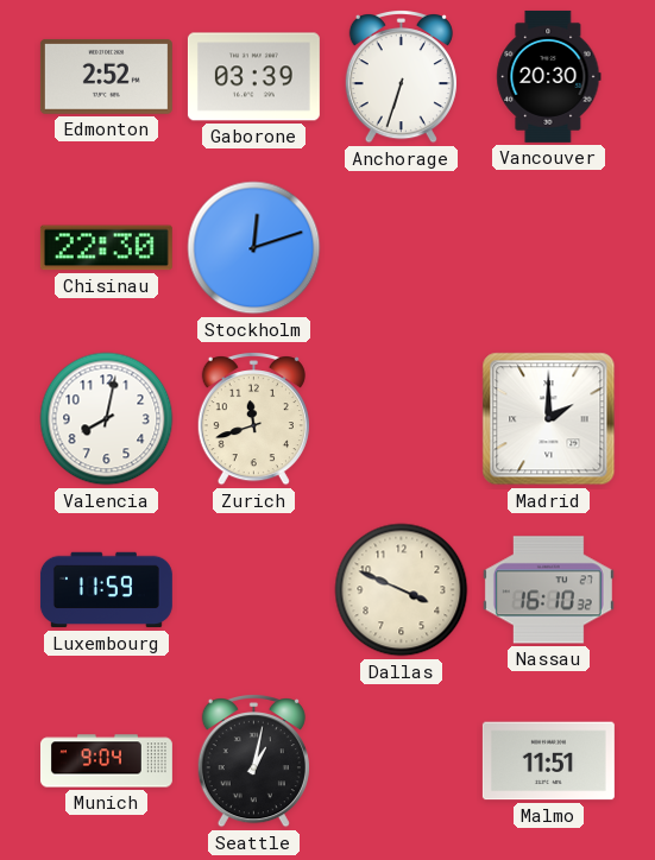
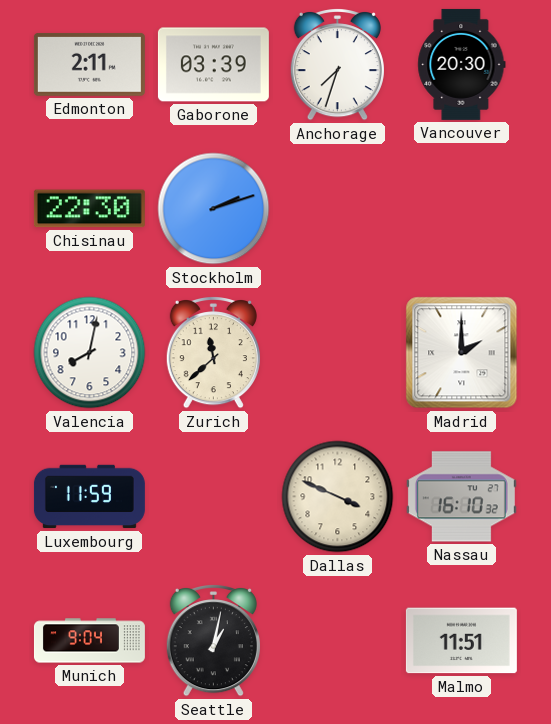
Edmonton: 2:52 -> 2:11 (89, 64)
Anchorage: 6:33 -> 7:33 (337, 65)
Stockholm: 12:12 -> 2:12 (214, 209)
Zurich: 11:42 -> 11:38 (213, 353)
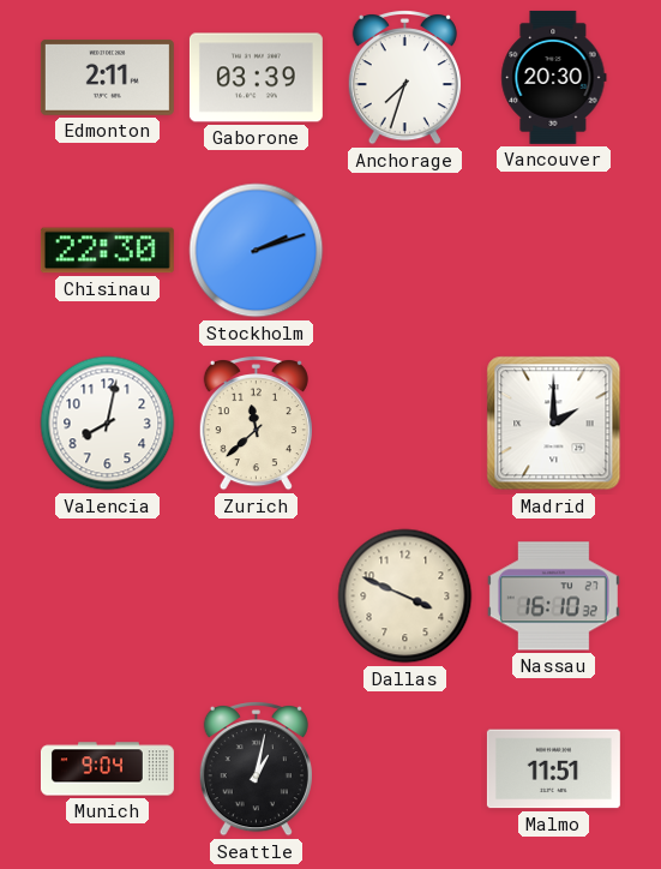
Luxembourg: 11:59 -> none (89, 497)
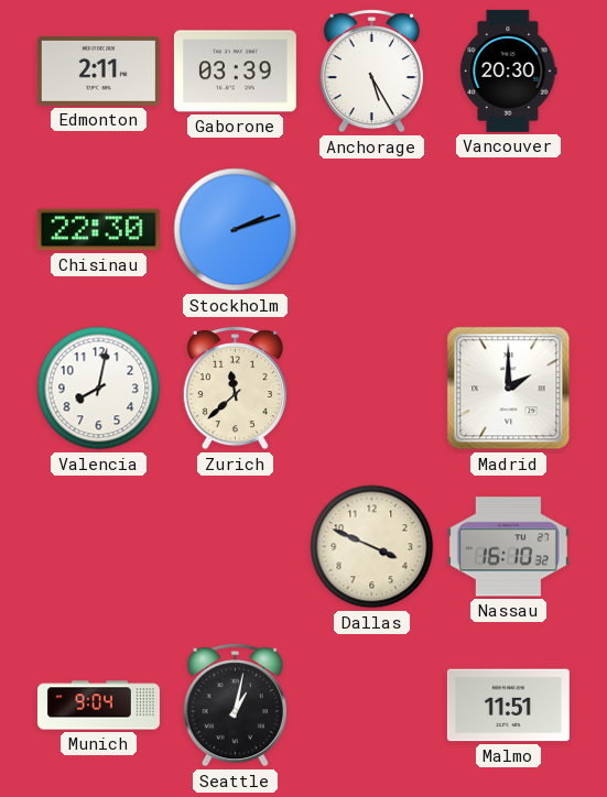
Anchorage: 7:33 -> 5:25 (371, 72)
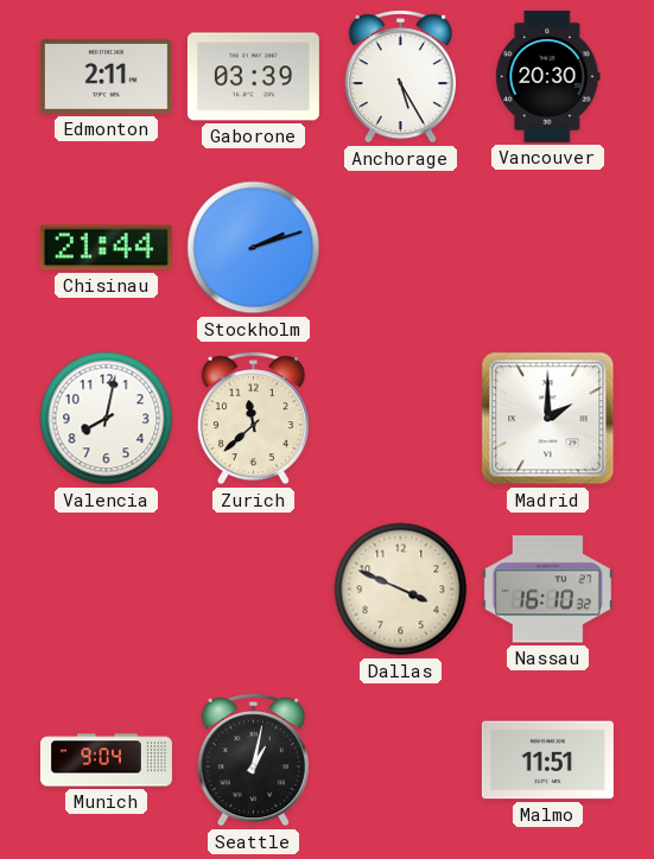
Chisinau: 22:30 -> 21:44 (106, 248)
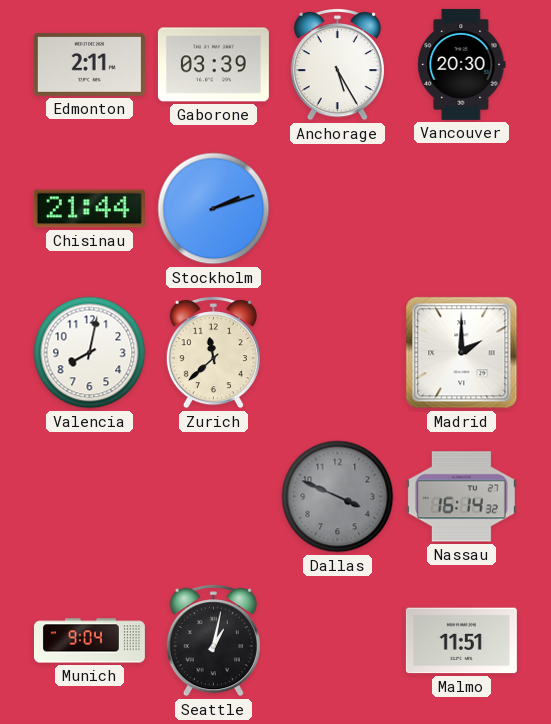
Dallas dial: cream -> grey (338, 497)
Nassau: 16:10 -> 16:14 (461, 497)
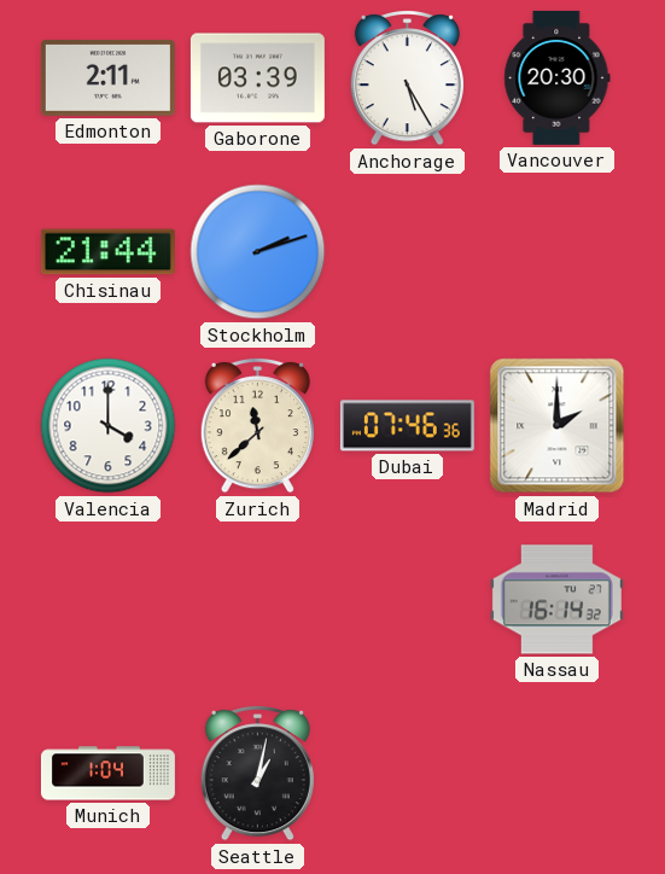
Valencia: 8:02 -> 4:00 (109, 426)
Dubai: none -> 07:46 (407, 426)
Dallas: 3:49 -> none (338, 497)
Munich: 9:04 -> 1:04 (107, 774)
Malmo: 11:51 -> none (461, 641)
